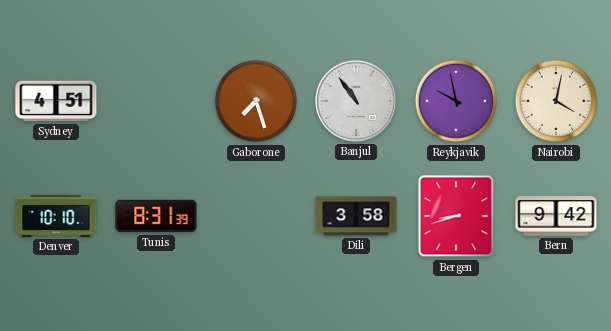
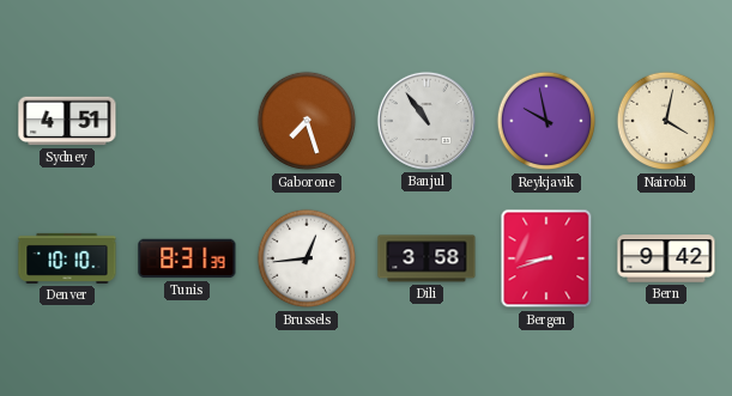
Brussels: none -> 12:44 (307, 258)
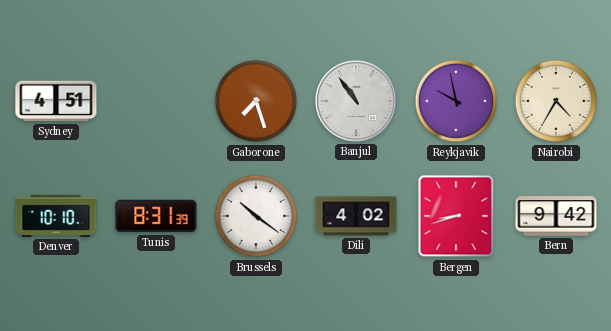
Nairobi: 4:02 -> 4:35 (556, 101)
Brussels: 12:44 -> 10:21 (256, 216)
Dili: 3:58 -> 4:02 (356, 216)
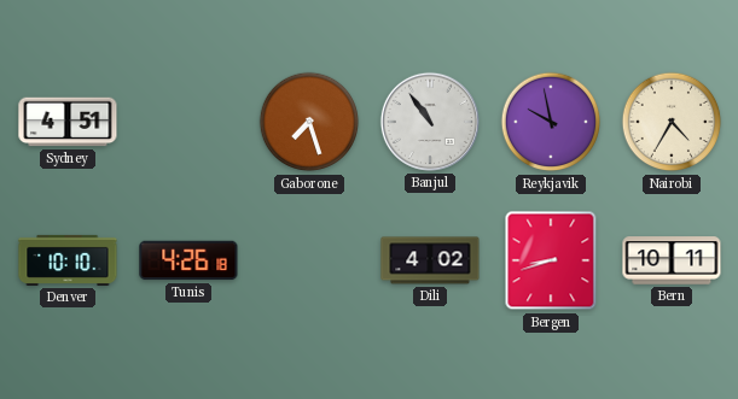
Tunis: 8:31 -> 4:26 (188, 260)
Brussels: 10:21 -> none (256, 216)
Bern: 9:42 -> 10:11 (672, 260)
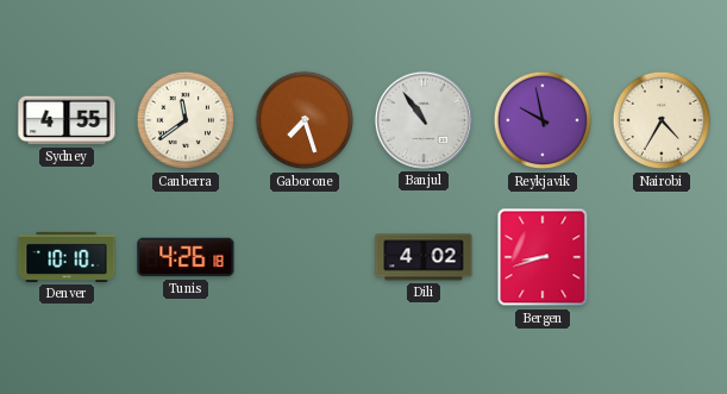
Sydney: 4:51 -> 4:55 (67, 120)
Canberra: none -> 11:39 (186, 120)
Bern: 10:11 -> none (672, 260)
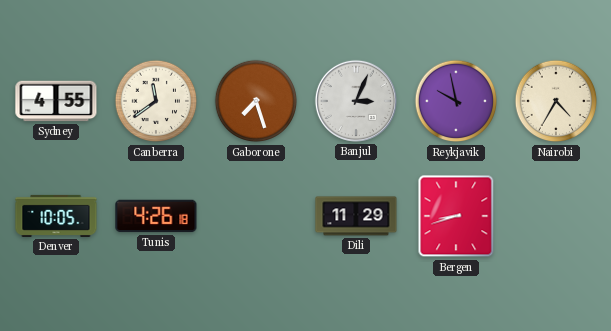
Banjul: 10:54 -> 3:04 (356, 101)
Denver: 10:10 -> 10:05 (56, 216)
Dili: 4:02 -> 11:29 (356, 216)
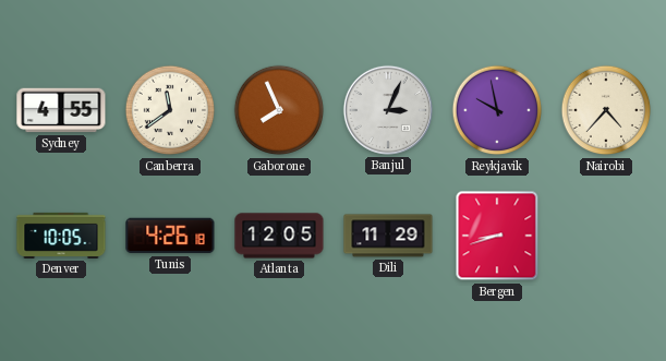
Gaborone: 7:27 -> 7:56 (279, 110)
Nairobi: 4:35 -> 4:37 (606, 110)
Atlanta: none -> 12:05 (279, 236)
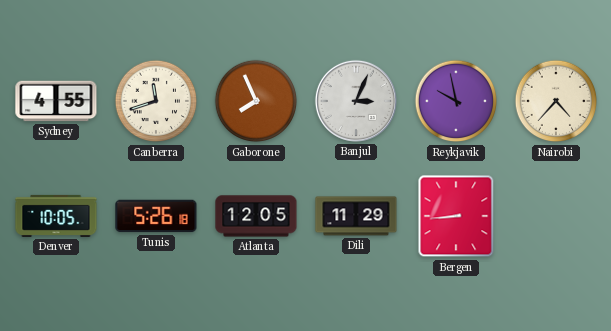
Canberra: 11:39 -> 11:42 (156, 101)
Tunis: 4:26 -> 5:26 (156, 216)
Bergen: 8:42 -> 8:44 (456, 216)
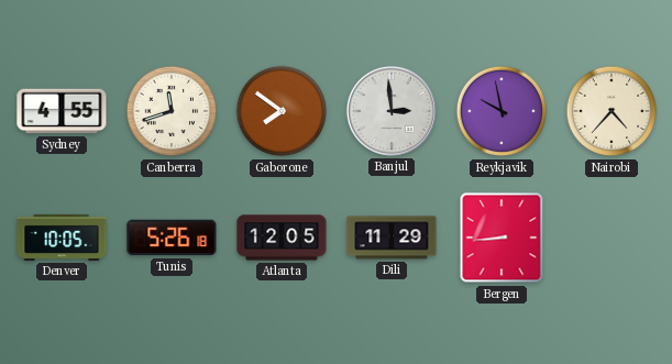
Gaborone: 7:56 -> 7:51 (282, 111)
Banjul: 3:04 -> 2:59 (392, 111)
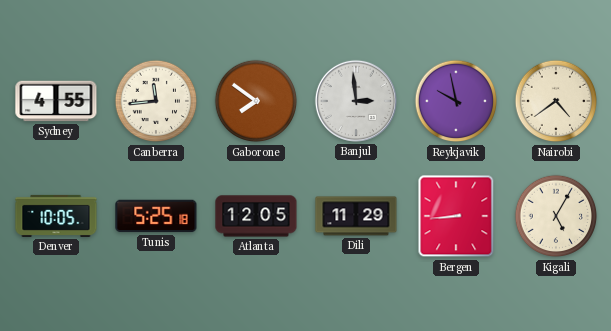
Canberra: 11:42 -> 11:44 (156, 101)
Nairobi: 4:37 -> 4:39 (556, 101)
Tunis: 5:26 -> 5:25 (156, 216)
Kigali: none -> 5:05 (556, 216)
